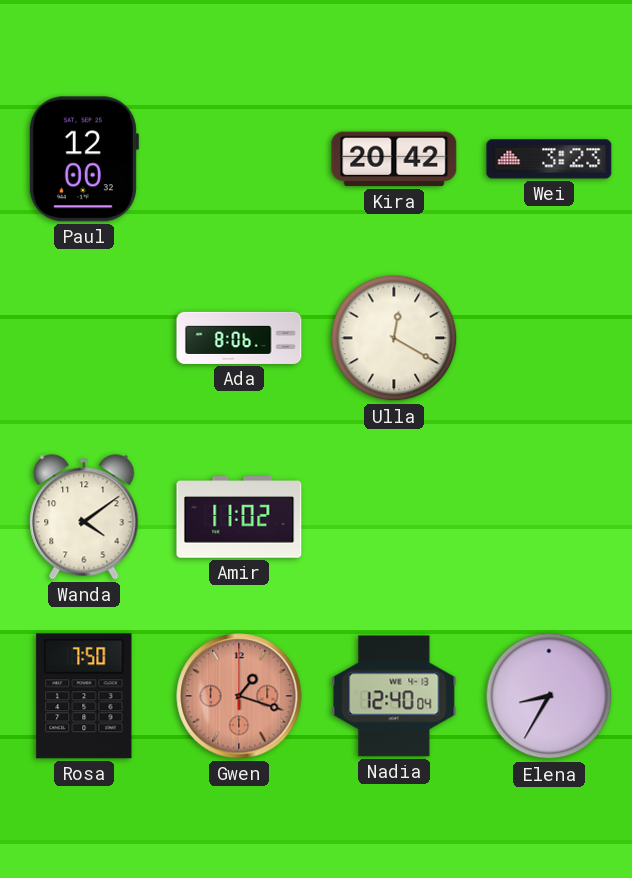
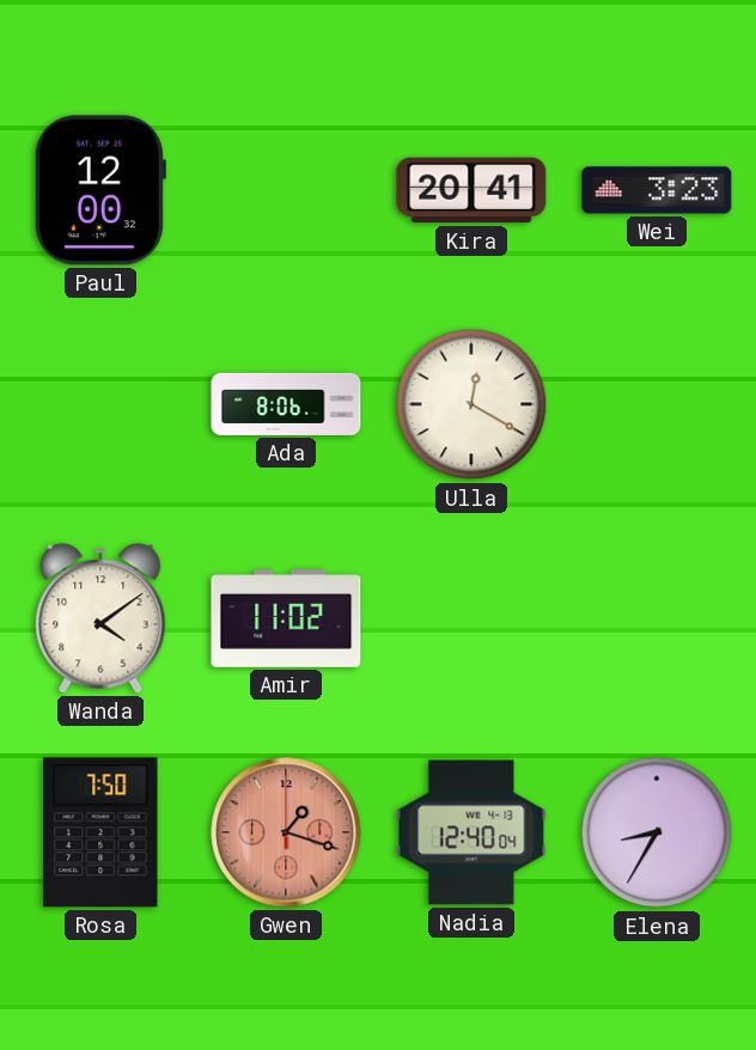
Kira: 20:42 -> 20:41 (471, 190)
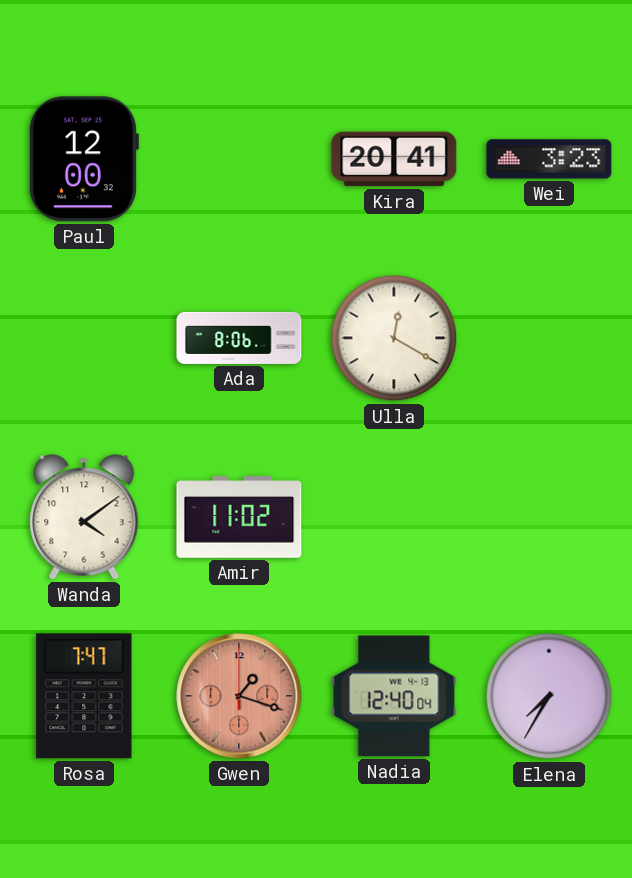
Rosa: 7:50 -> 7:47 (84, 696)
Elena: 8:35 -> 7:35 (549, 696)
